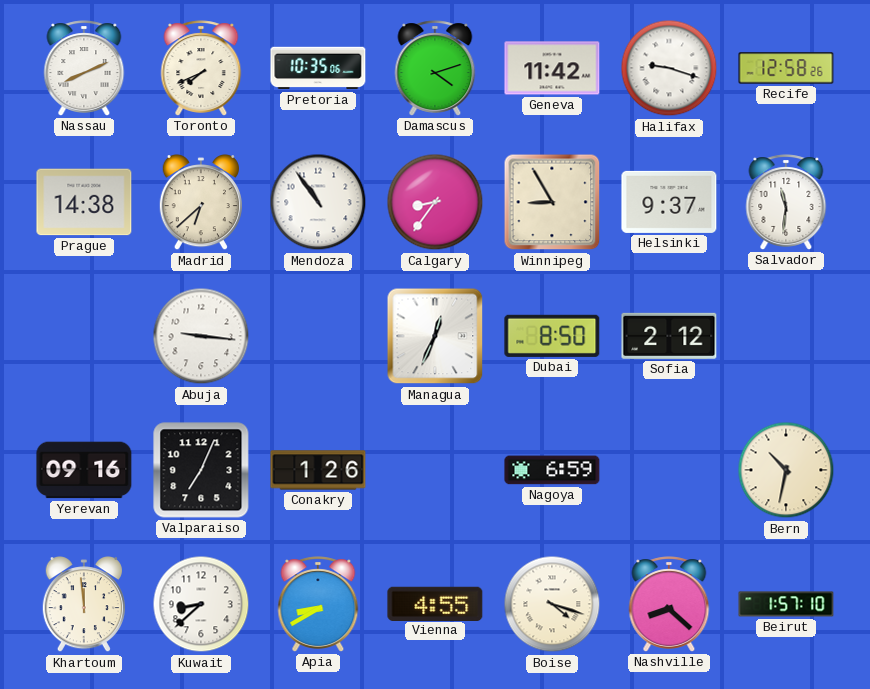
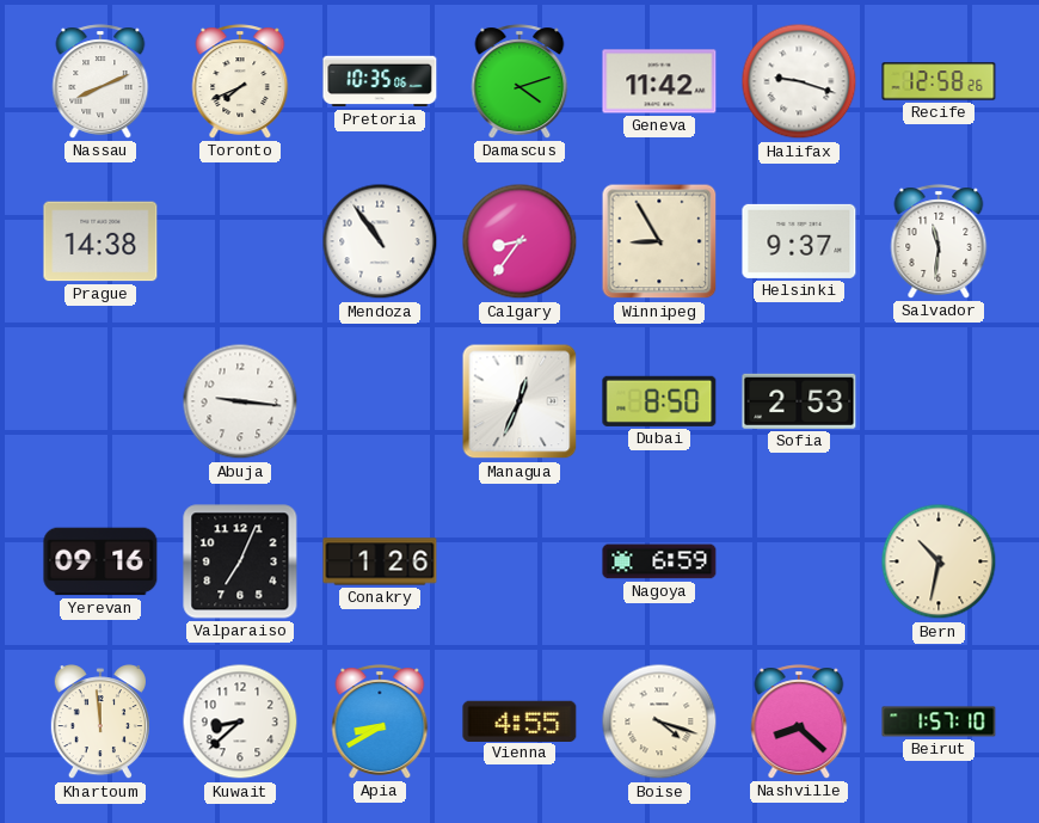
Madrid: 6:38 -> none (201, 203)
Sofia: 2:12 -> 2:53 (799, 401)
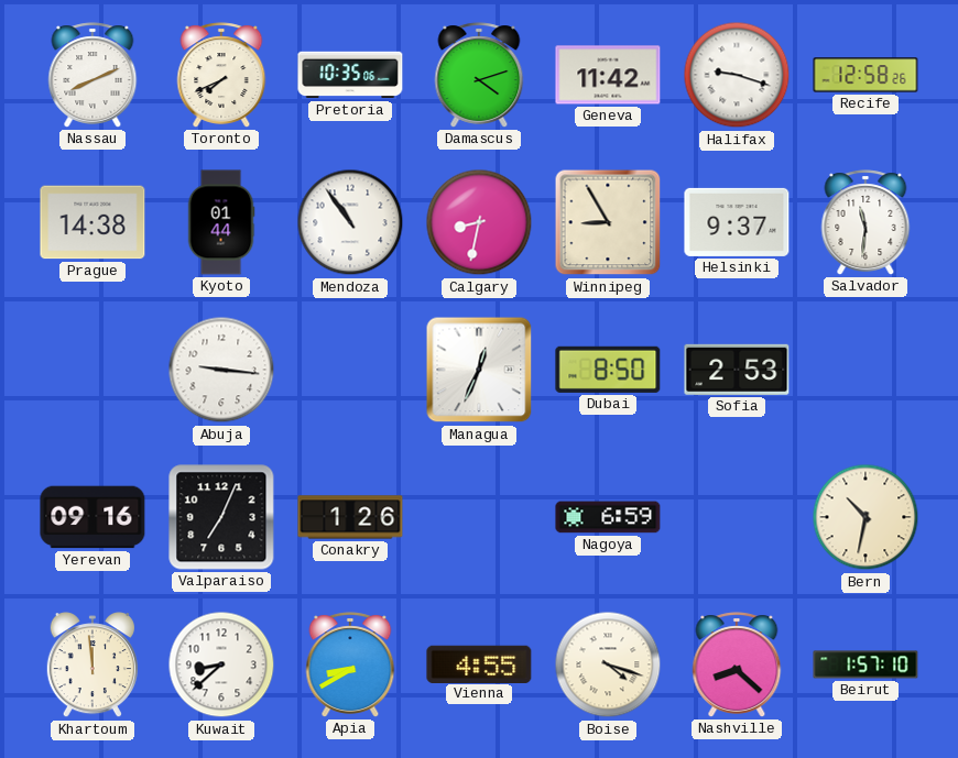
Kyoto: none -> 01:44 (221, 222)
Calgary: 8:36 -> 8:32 (479, 222)
